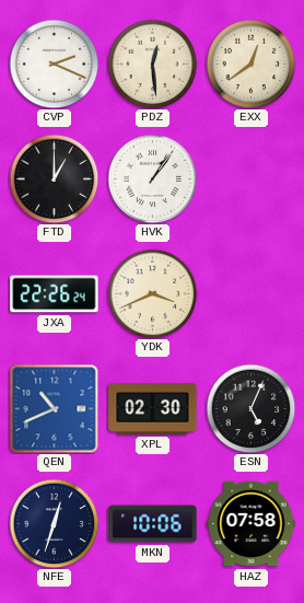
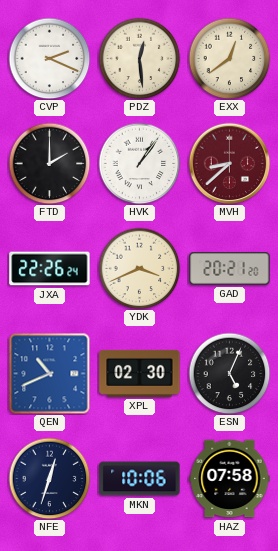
FTD: 1:00 -> 2:00 (49, 163)
MVH: none -> 8:38 (229, 163)
GAD: none -> 20:21 (230, 269)
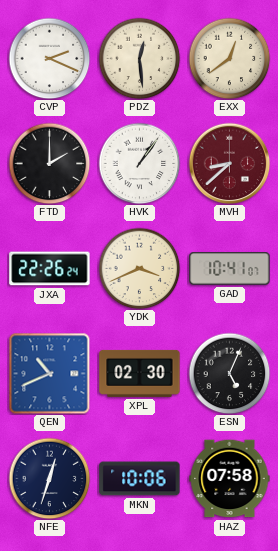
GAD: 20:21 -> 10:41 (230, 269)
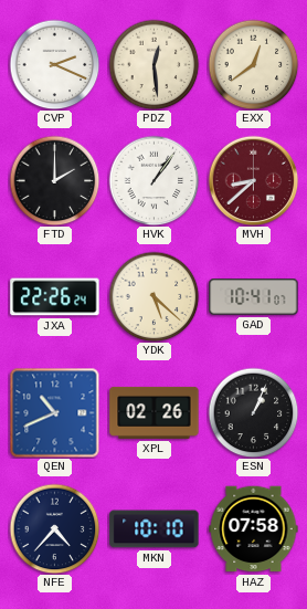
YDK: 3:41 -> 5:22 (153, 296)
XPL: 02:30 -> 02:26 (155, 412)
ESN: 5:04 -> 1:04 (253, 412)
NFE: 12:33 -> 4:37 (54, 528)
MKN: 10:06 -> 10:10 (155, 529)
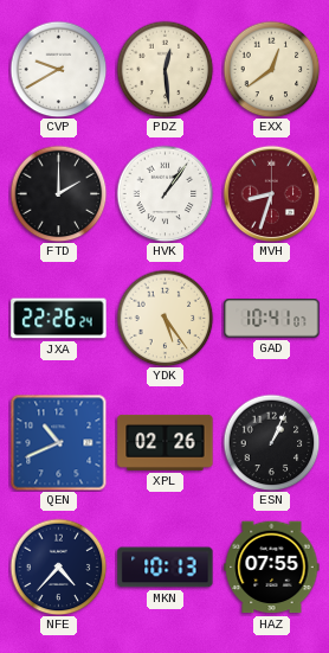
CVP: 2:19 -> 9:40 (58, 69)
MVH: 8:38 -> 8:33 (271, 193)
YDK: 5:22 -> 5:24 (164, 318)
MKN: 10:10 -> 10:13 (166, 568)
HAZ: 07:58 -> 07:55 (272, 568)
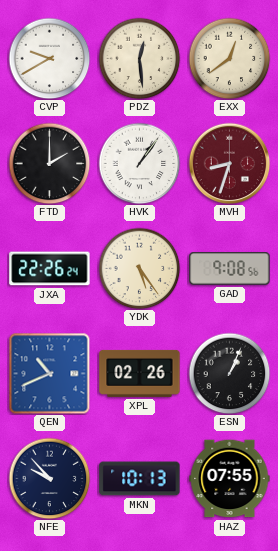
GAD: 10:41 -> 9:08 (230, 269)
NFE: 4:37 -> 9:53 (49, 478)
